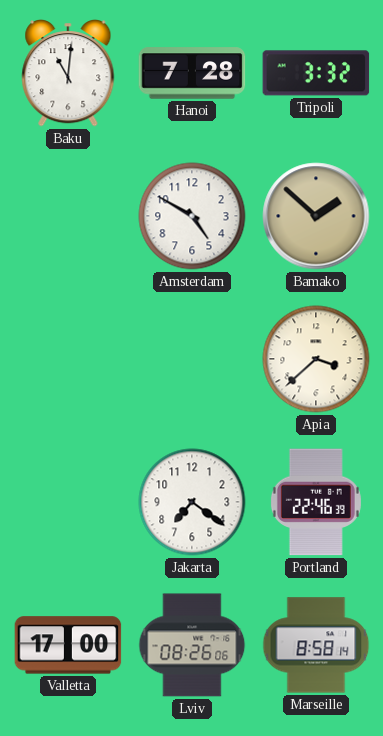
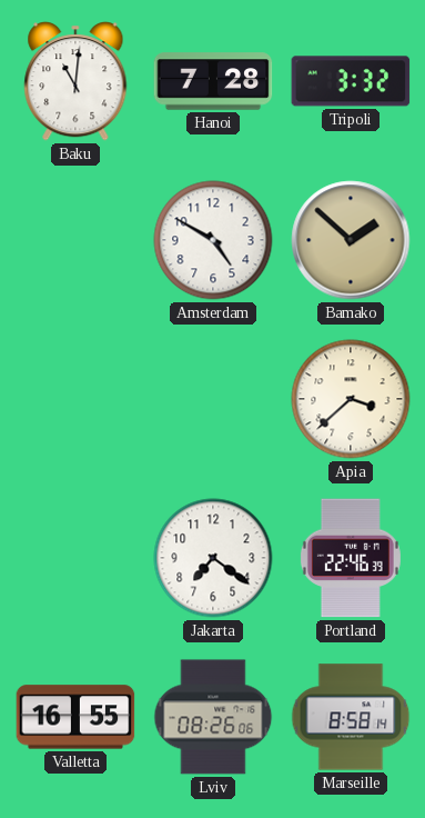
Valletta: 17:00 -> 16:55 (75, 717)
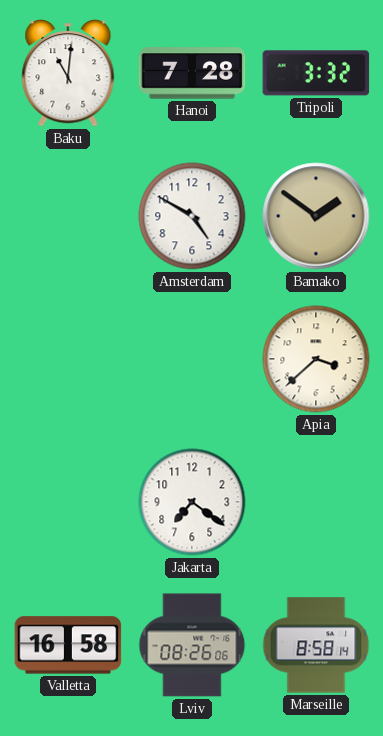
Bamako: 1:52 -> 1:51 (316, 216)
Portland: 22:46 -> none (351, 558)
Valletta: 16:55 -> 16:58 (68, 645)
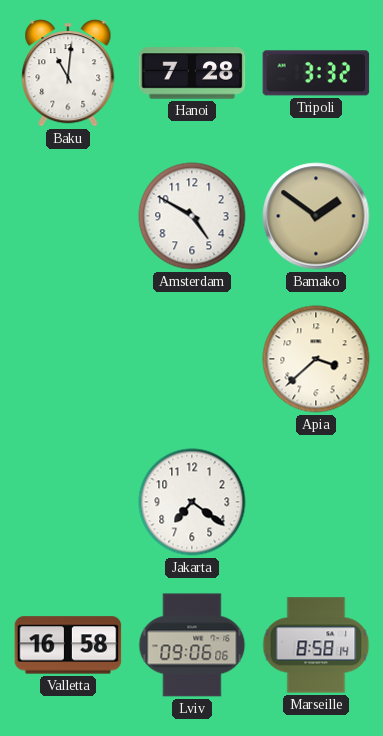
Lviv: 08:26 -> 09:06 (192, 645)
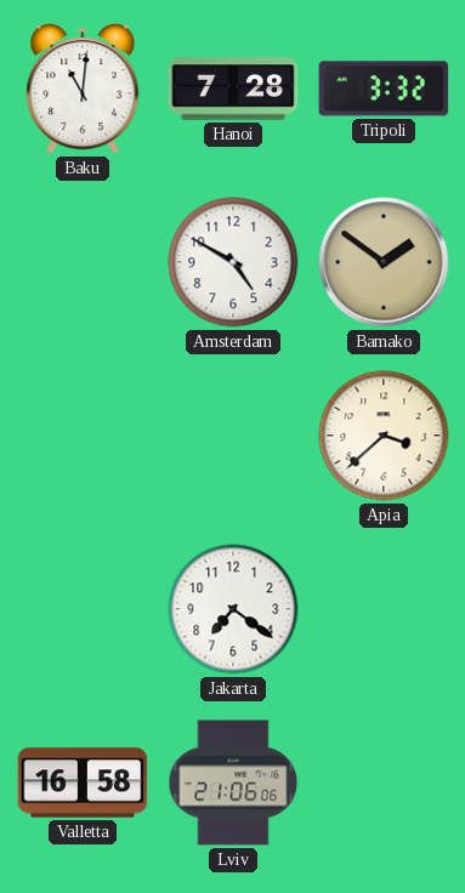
Lviv: 09:06 -> 21:06 (233, 783)
Marseille: 8:58 -> none (316, 645)
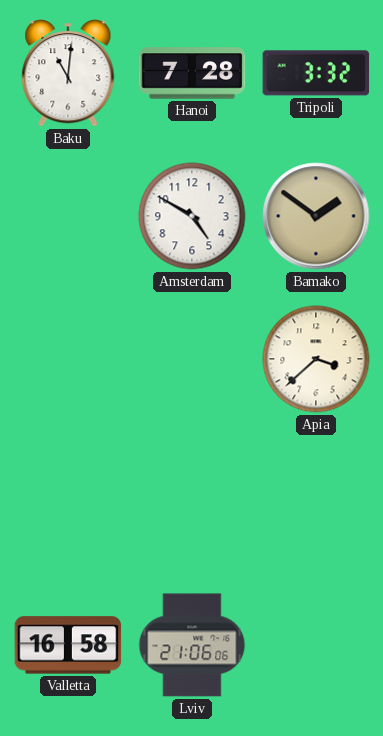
Jakarta: 7:21 -> none (233, 609)
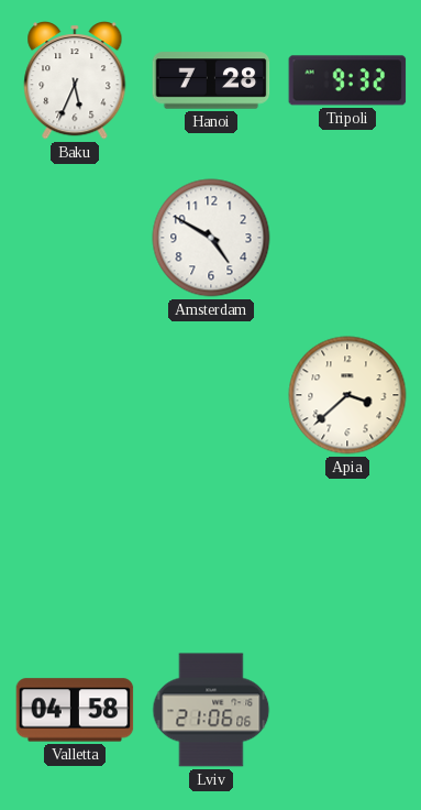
Baku: 11:01 -> 5:34 (75, 81)
Tripoli: 3:32 -> 9:32 (347, 80)
Bamako: 1:51 -> none (316, 216)
Valletta: 16:58 -> 04:58 (75, 710)
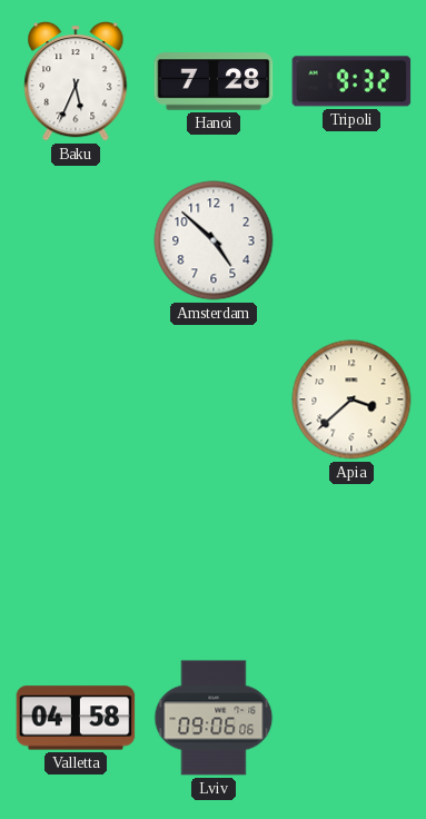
Amsterdam: 4:50 -> 4:52 (214, 240)
Lviv: 21:06 -> 09:06 (214, 718)
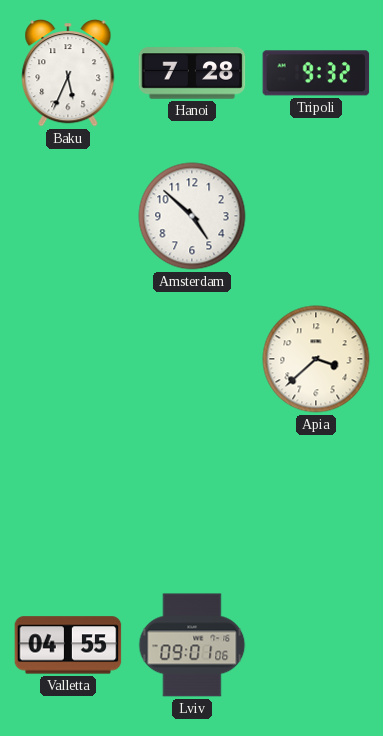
Valletta: 04:58 -> 04:55 (68, 645)
Lviv: 09:06 -> 09:01 (192, 645)
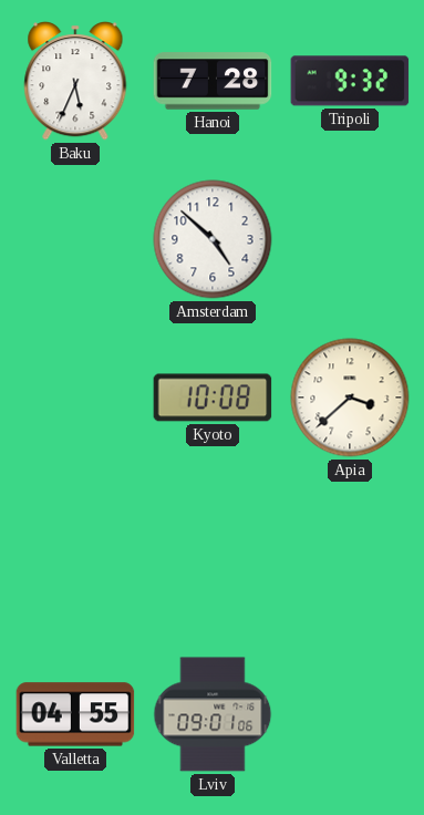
Kyoto: none -> 10:08 (213, 398)
